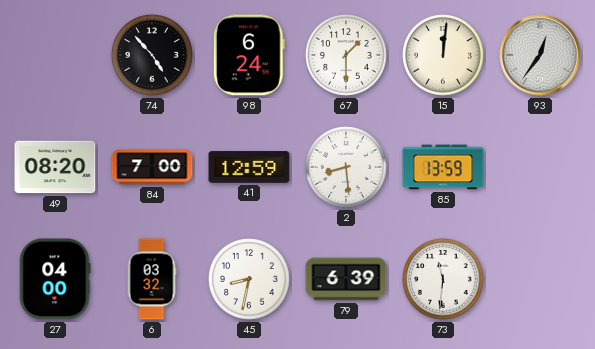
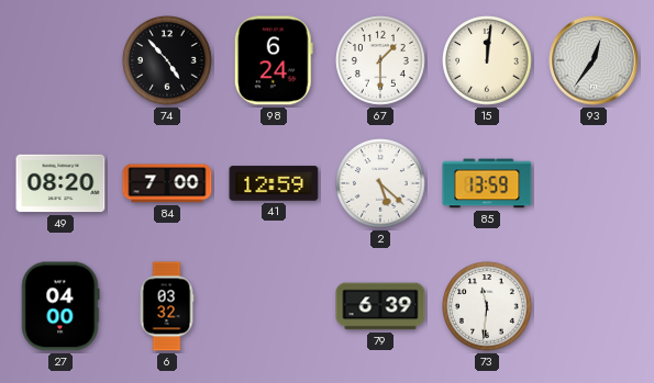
2: 8:29 -> 5:22 (380, 183)
45: 8:32 -> none (249, 279)
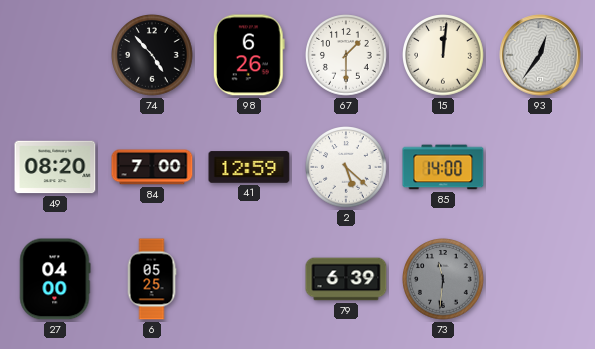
98: 6:24 -> 6:26 (249, 55)
85: 13:59 -> 14:00 (443, 167)
6: 03:32 -> 05:25 (152, 279)
73 dial: white -> grey (443, 279)
